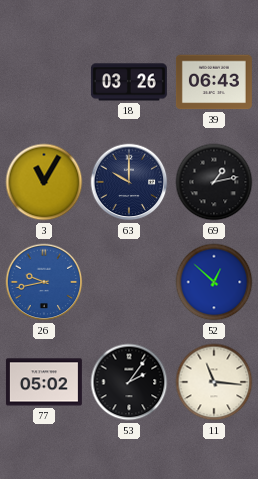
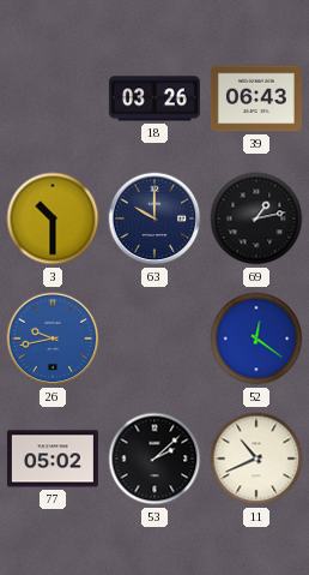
3: 11:05 -> 10:30 (53, 218)
52: 12:52 -> 12:21 (256, 339)
53: 2:06 -> 2:08 (154, 459)
11: 11:16 -> 10:41 (256, 459)
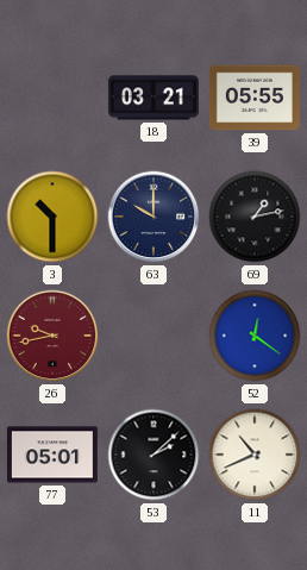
18: 03:26 -> 03:21 (153, 98)
39: 06:43 -> 05:55 (255, 98)
26 dial: blue -> burgundy (52, 336)
77: 05:02 -> 05:01 (52, 455)
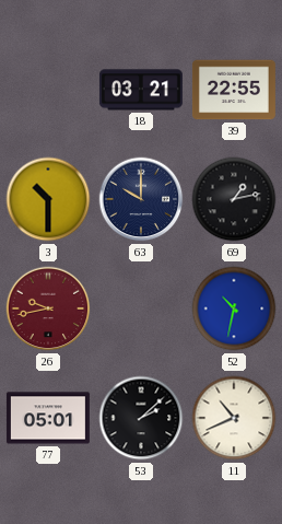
39: 05:55 -> 22:55 (234, 90)
52: 12:21 -> 10:32 (234, 308)
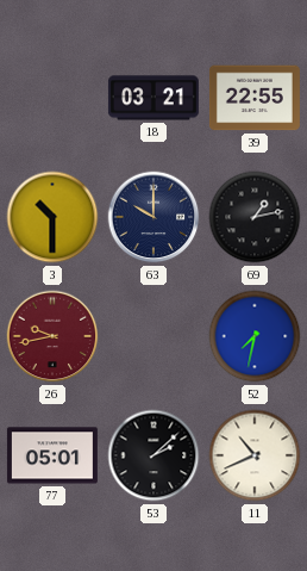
52: 10:32 -> 7:32 (255, 336)
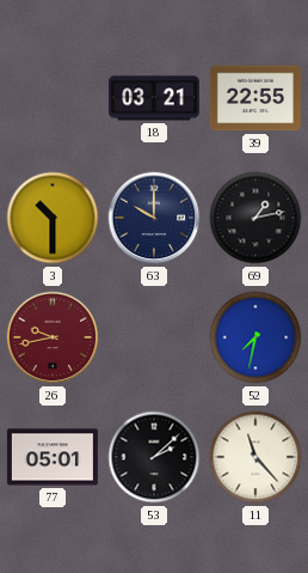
11: 10:41 -> 11:23 (255, 457)
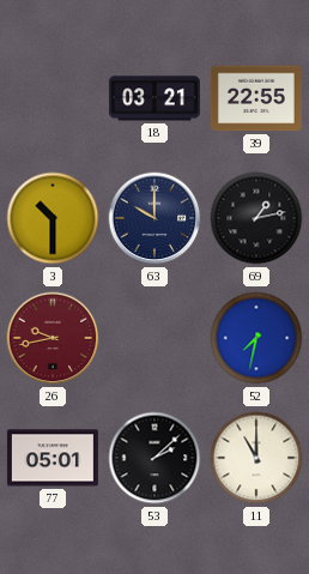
11: 11:23 -> 11:00 (256, 458)
